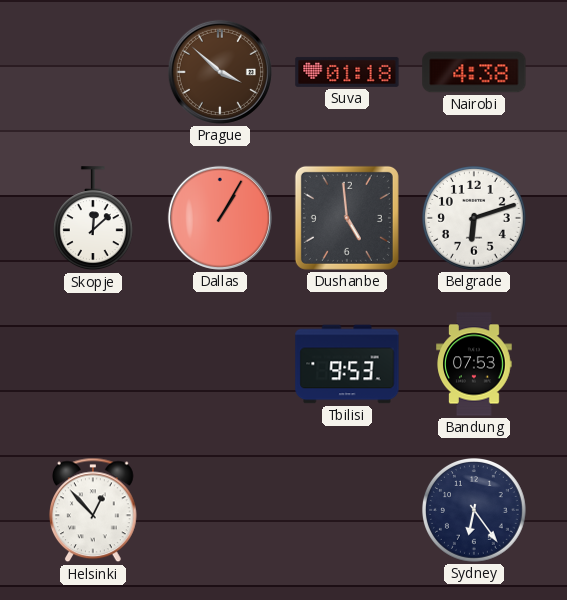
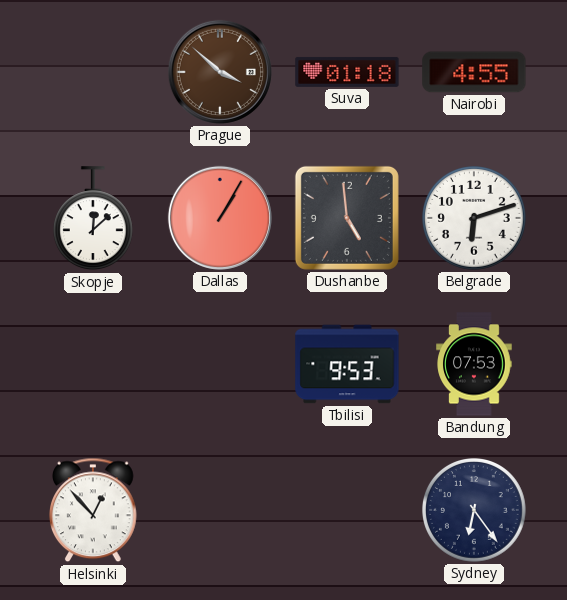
Nairobi: 4:38 -> 4:55 (474, 72)
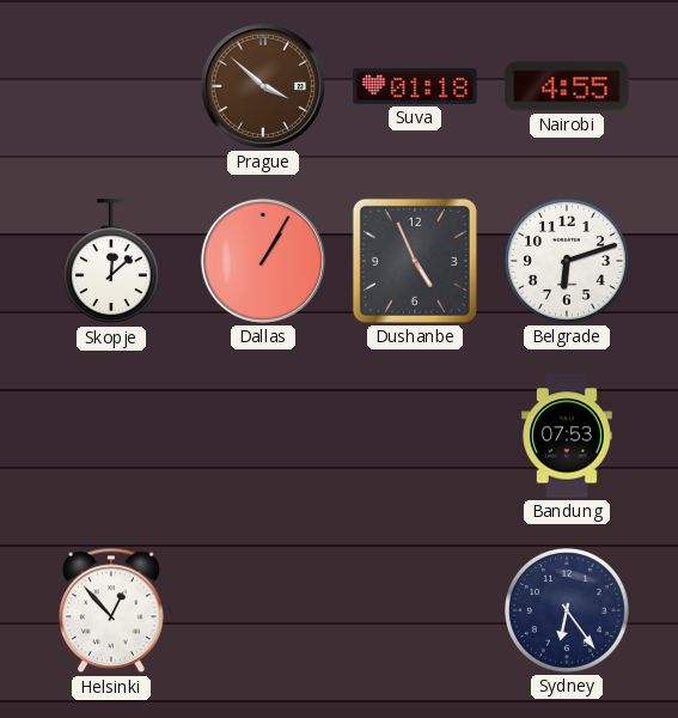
Dushanbe: 4:59 -> 4:56 (415, 261)
Tbilisi: 9:53 -> none (347, 364)
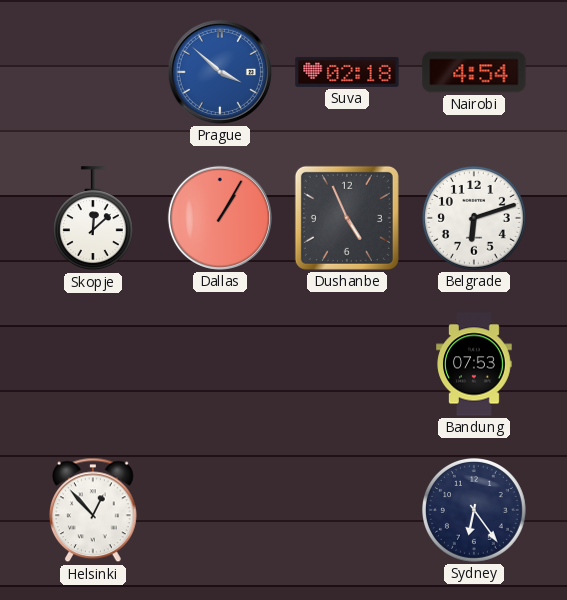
Prague dial: brown -> blue (220, 72)
Suva: 01:18 -> 02:18 (347, 72)
Nairobi: 4:55 -> 4:54 (474, 72)
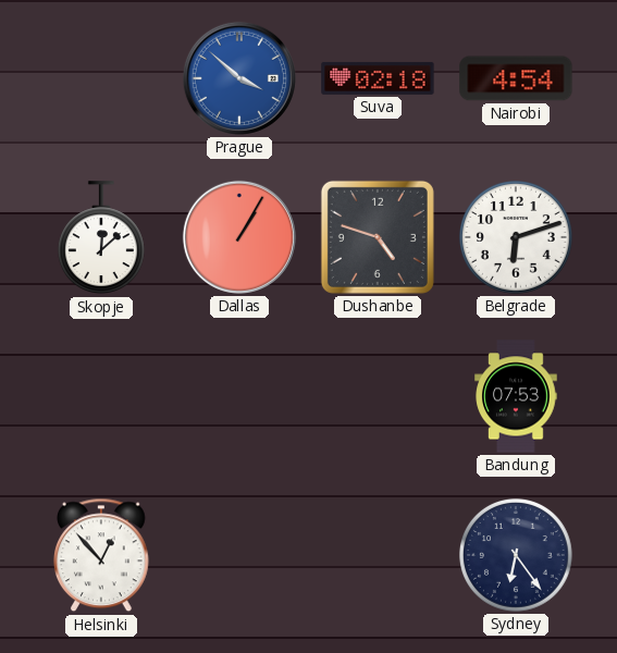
Dushanbe: 4:56 -> 4:48 (378, 237)
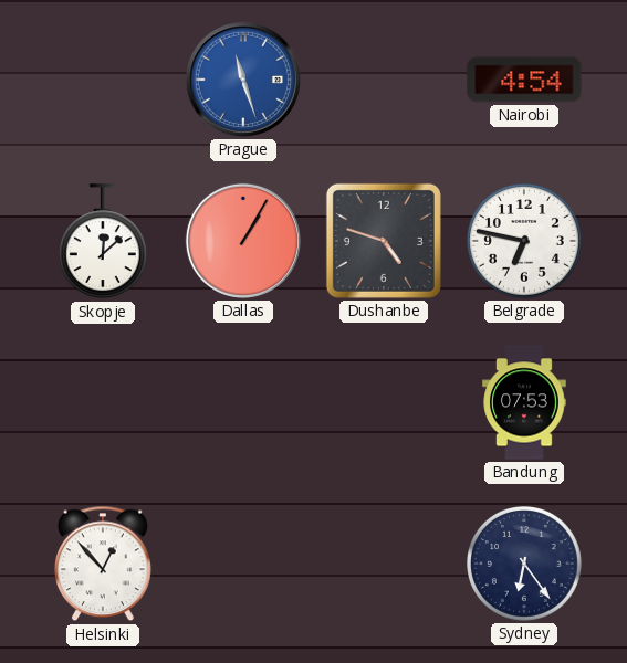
Prague: 3:52 -> 11:27 (243, 80)
Suva: 02:18 -> none (378, 78)
Belgrade: 6:12 -> 6:47 (525, 242)
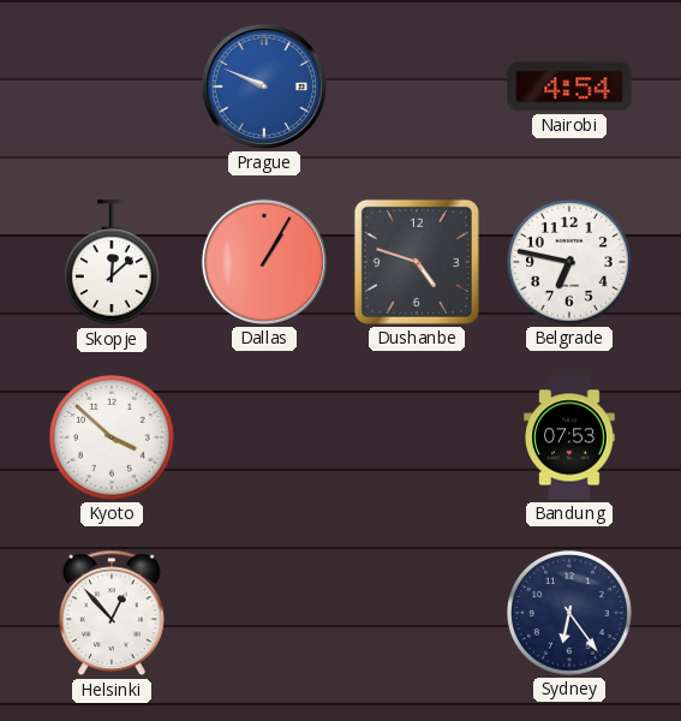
Prague: 11:27 -> 9:49 (264, 87)
Kyoto: none -> 3:52 (113, 439)
